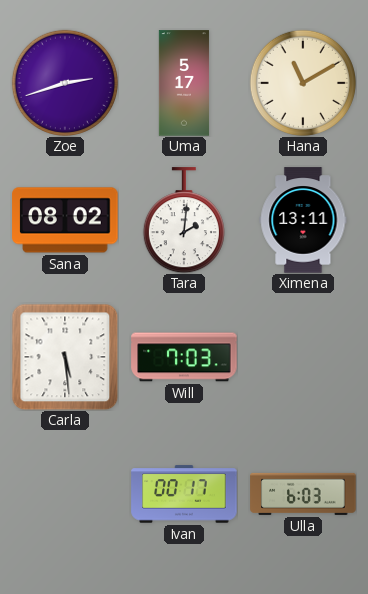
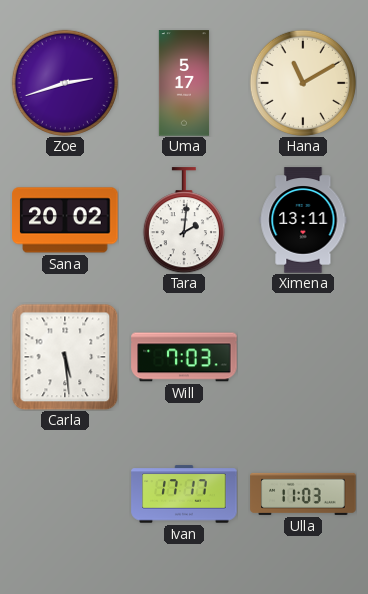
Sana: 08:02 -> 20:02 (65, 220)
Ivan: 00:17 -> 17:17 (184, 494)
Ulla: 6:03 -> 11:03 (303, 494)
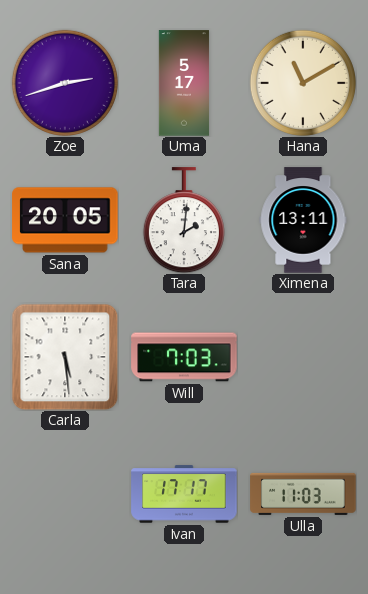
Sana: 20:02 -> 20:05 (65, 220)
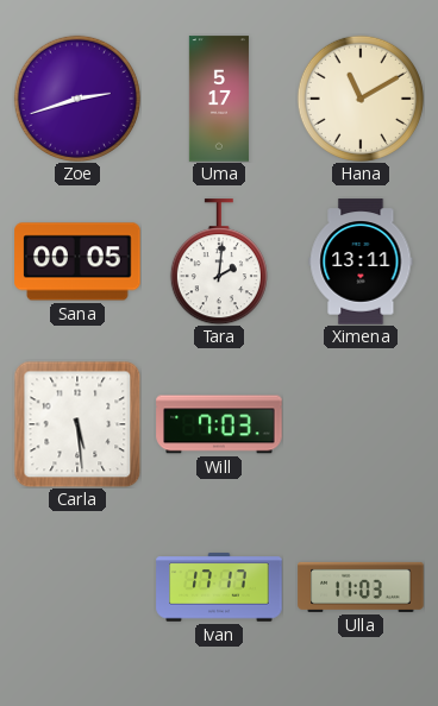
Sana: 20:05 -> 00:05 (77, 261)
